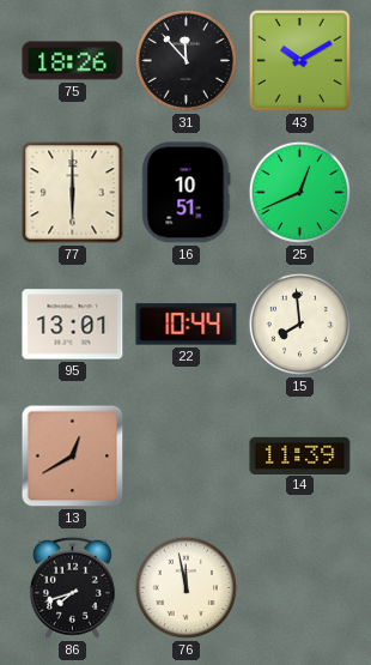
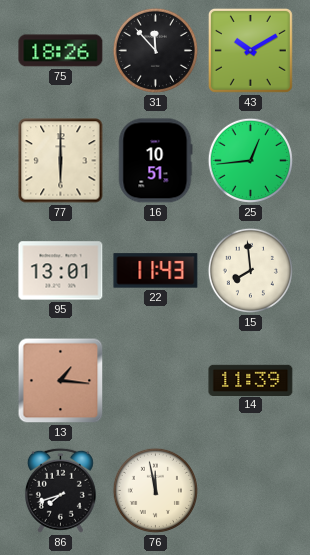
25: 12:41 -> 12:44 (250, 160)
22: 10:44 -> 11:43 (156, 271)
13: 12:40 -> 1:16 (61, 381)
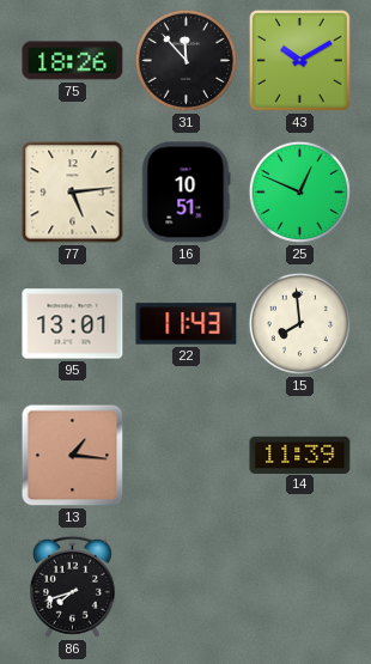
77: 6:00 -> 5:14 (73, 193)
25: 12:44 -> 12:49 (299, 191)
76: 11:58 -> none (155, 490)
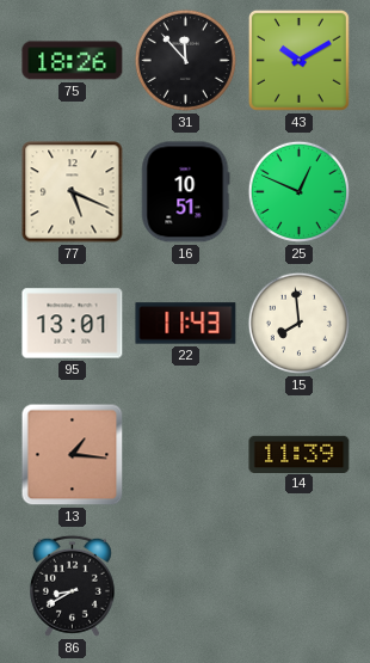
77: 5:14 -> 5:19 (73, 192)
86: 7:42 -> 8:40 (72, 585)
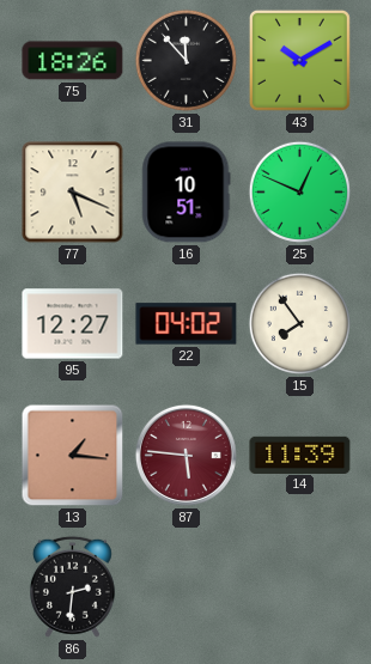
95: 13:01 -> 12:27 (73, 324)
22: 11:43 -> 04:02 (187, 324)
15: 7:59 -> 7:54 (299, 323)
87: none -> 5:46 (185, 455)
86: 8:40 -> 2:31 (72, 586)
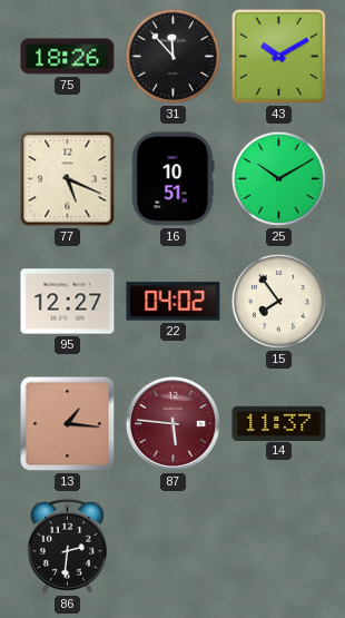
25: 12:49 -> 10:10 (278, 178)
14: 11:39 -> 11:37 (279, 423)
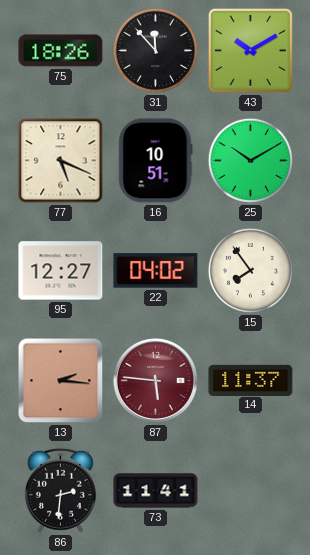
13: 1:16 -> 2:16 (61, 381)
73: none -> 11:41 (156, 491)
